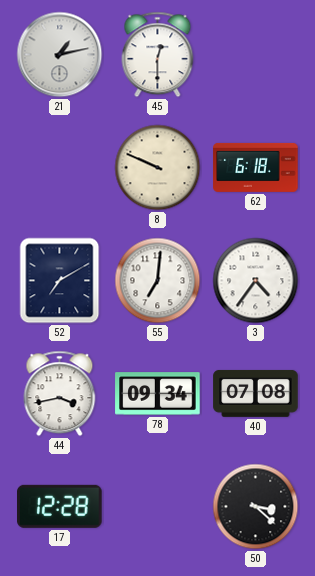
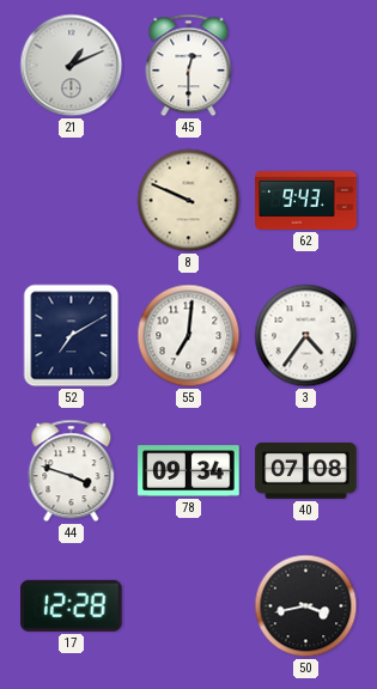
21: 1:13 -> 1:11 (72, 66)
62: 6:18 -> 9:43 (306, 200)
44: 3:43 -> 3:48 (72, 471)
50: 3:22 -> 3:43 (306, 606)
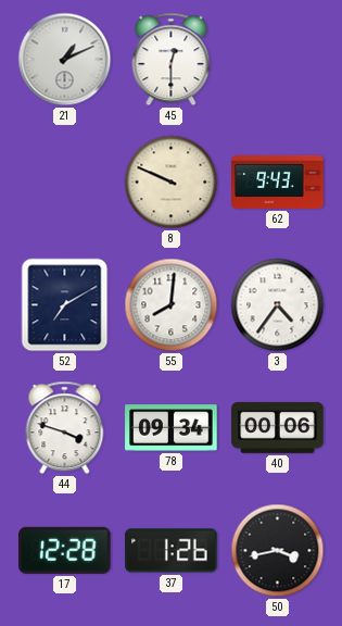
55: 7:01 -> 8:01 (172, 305)
40: 07:08 -> 00:06 (278, 427)
37: none -> 1:26 (172, 551)
